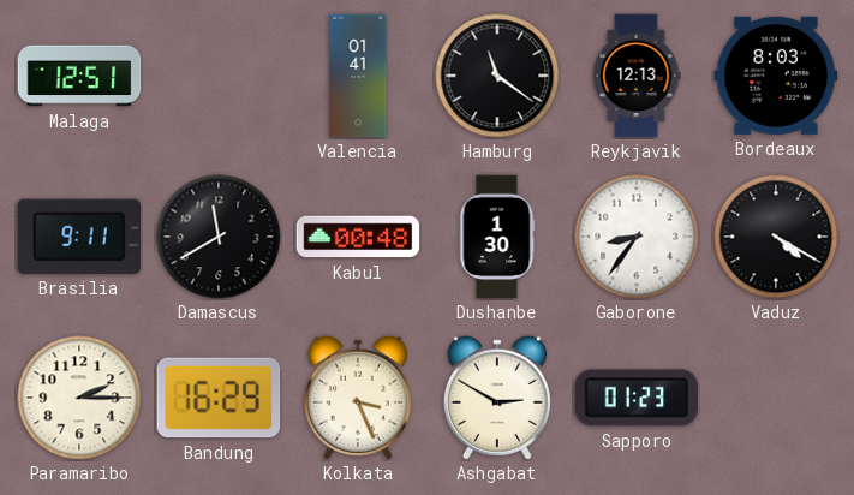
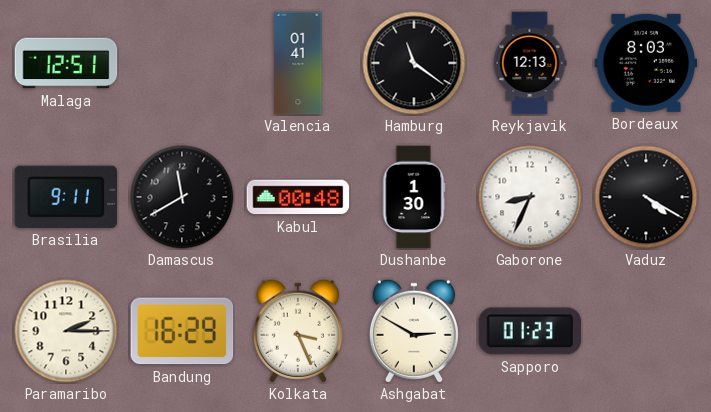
Gaborone: 8:36 -> 8:34 (530, 197)
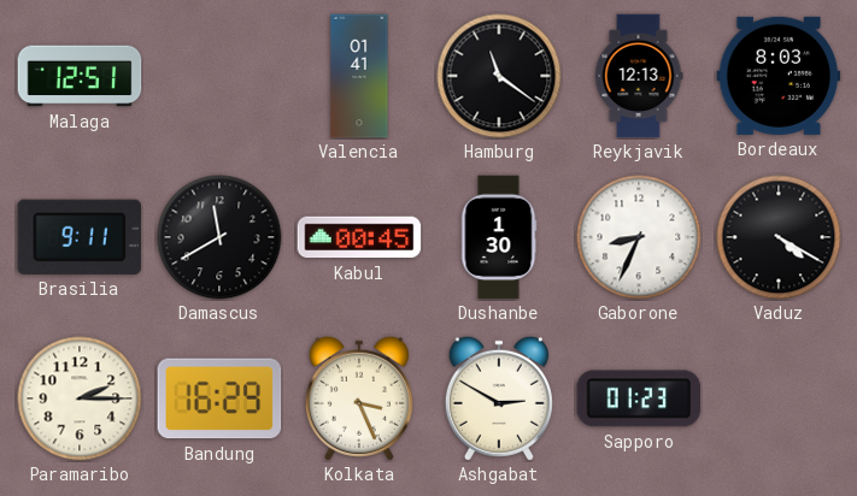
Kabul: 00:48 -> 00:45 (359, 237)
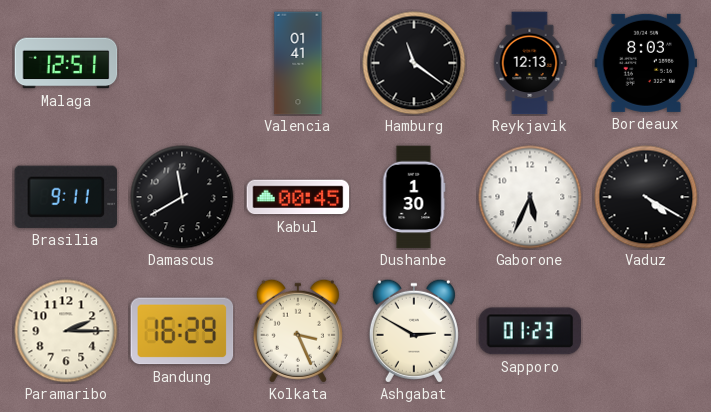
Gaborone: 8:34 -> 5:34 (530, 197)
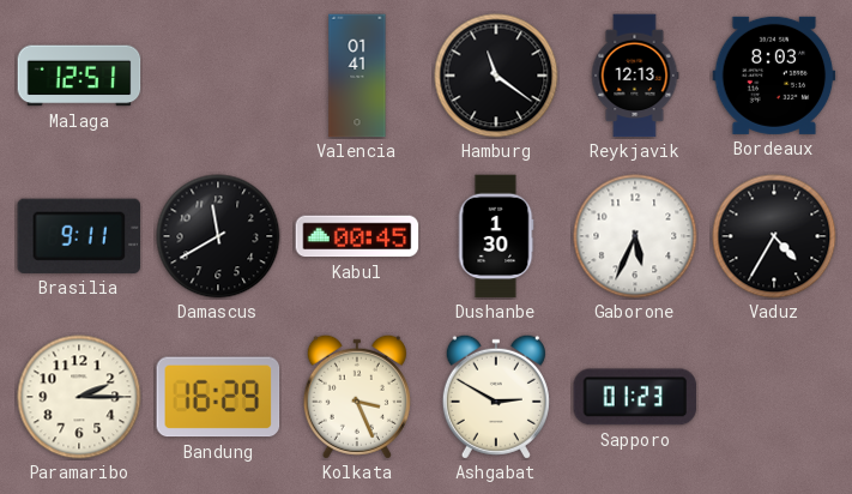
Vaduz: 4:20 -> 4:35 (774, 236)
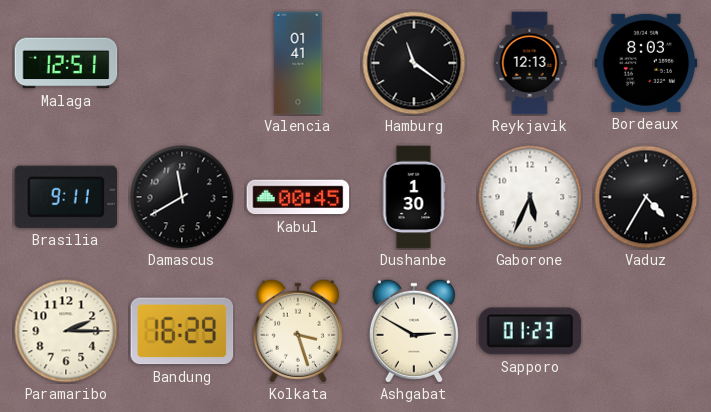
Kolkata: 3:26 -> 3:27 (298, 331)
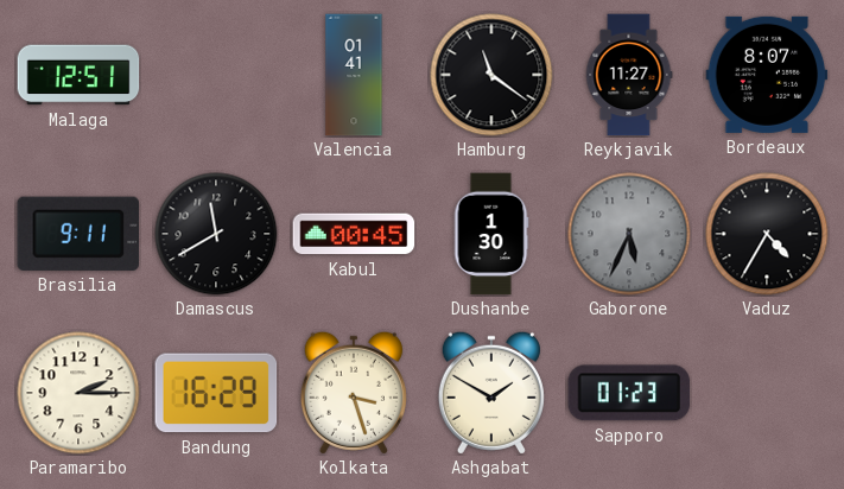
Reykjavik: 12:13 -> 11:27 (629, 75)
Bordeaux: 8:03 -> 8:07 (767, 75)
Gaborone dial: white -> grey (629, 234)
Ashgabat: 2:50 -> 1:50 (491, 393)
